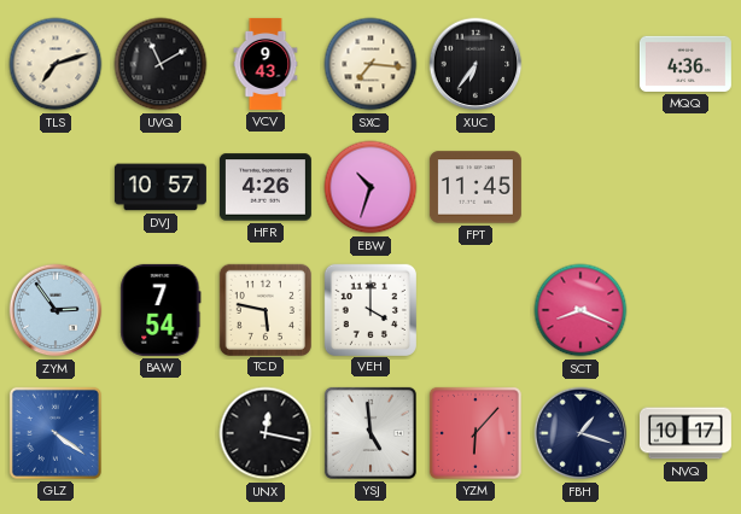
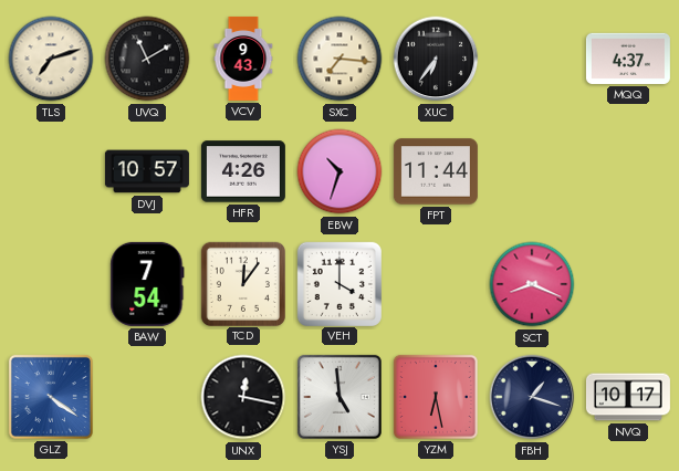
MQQ: 4:36 -> 4:37 (628, 59)
FPT: 11:45 -> 11:44 (436, 171)
ZYM: 2:54 -> none (56, 310)
TCD: 5:47 -> 12:06 (242, 283)
YZM: 6:07 -> 6:28 (436, 397)
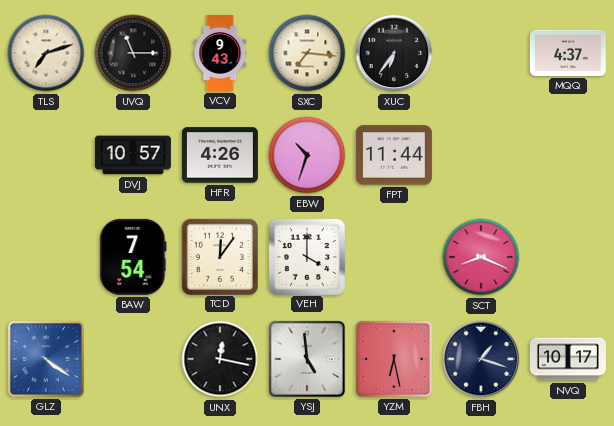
UVQ: 11:10 -> 11:15 (133, 53)
